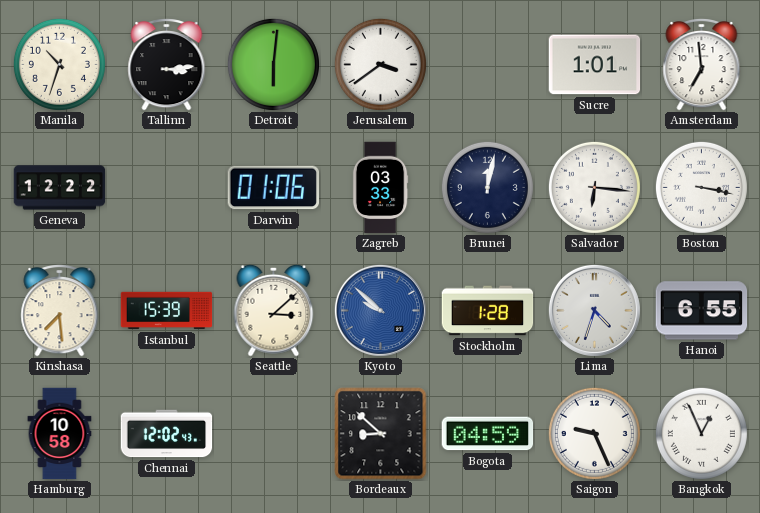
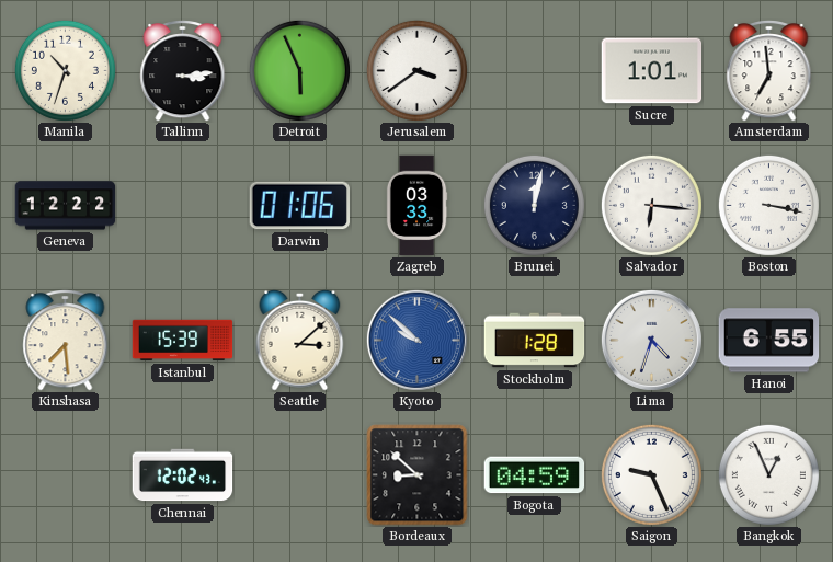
Detroit: 6:01 -> 5:56 (299, 70)
Hamburg: 10:58 -> none (60, 434)
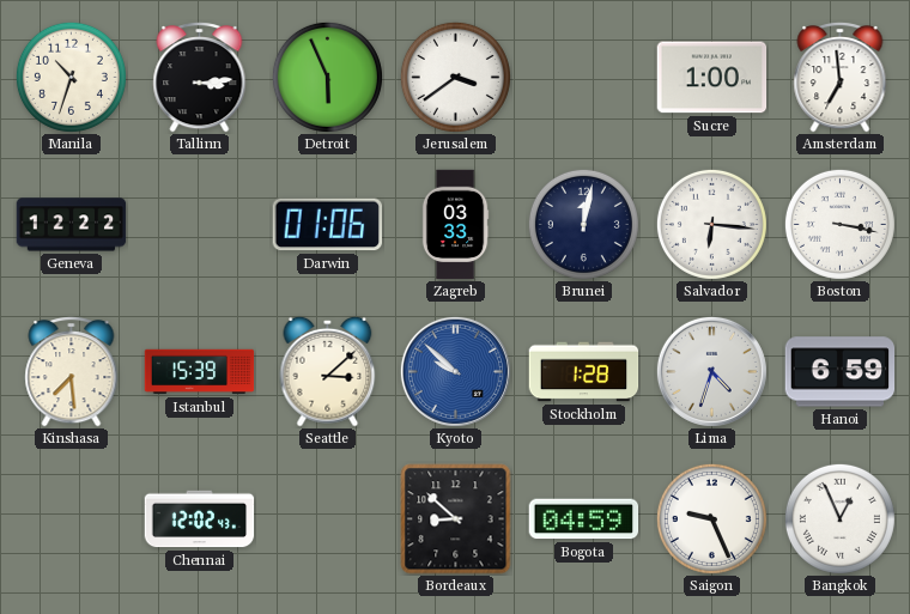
Sucre: 1:01 -> 1:00 (712, 78)
Hanoi: 6:55 -> 6:59 (841, 372)
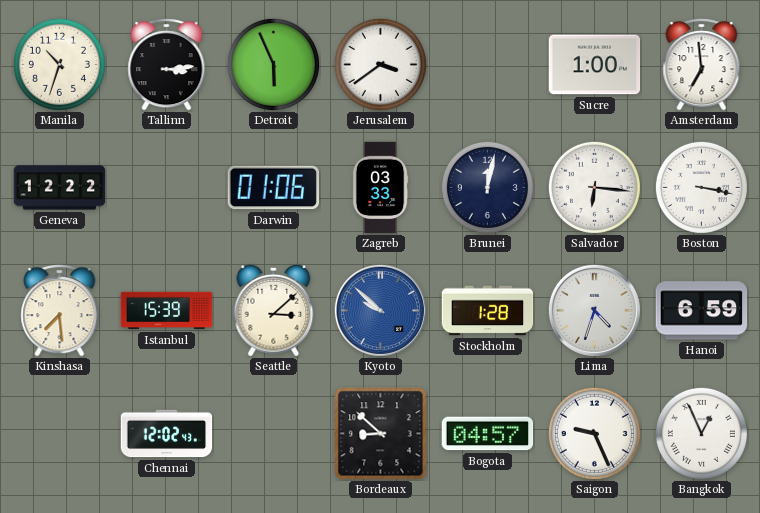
Bogota: 04:59 -> 04:57 (488, 434)
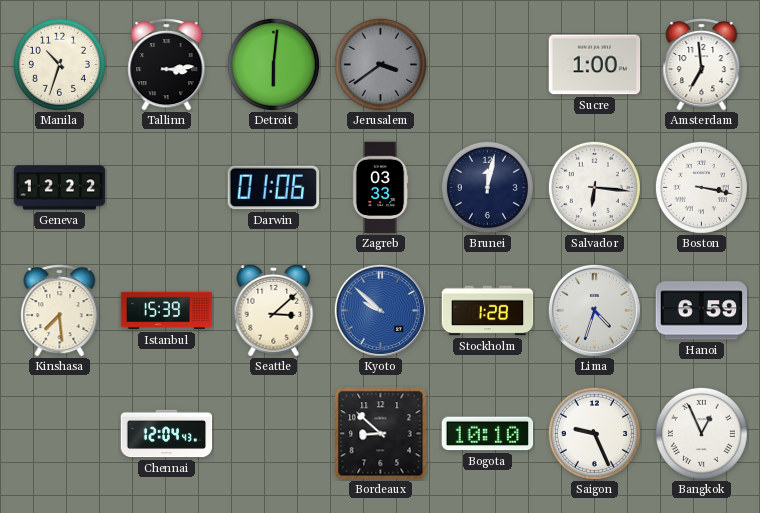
Detroit: 5:56 -> 6:01 (273, 64)
Jerusalem dial: white -> grey (380, 64)
Chennai: 12:02 -> 12:04 (167, 434)
Bogota: 04:57 -> 10:10 (488, 434)
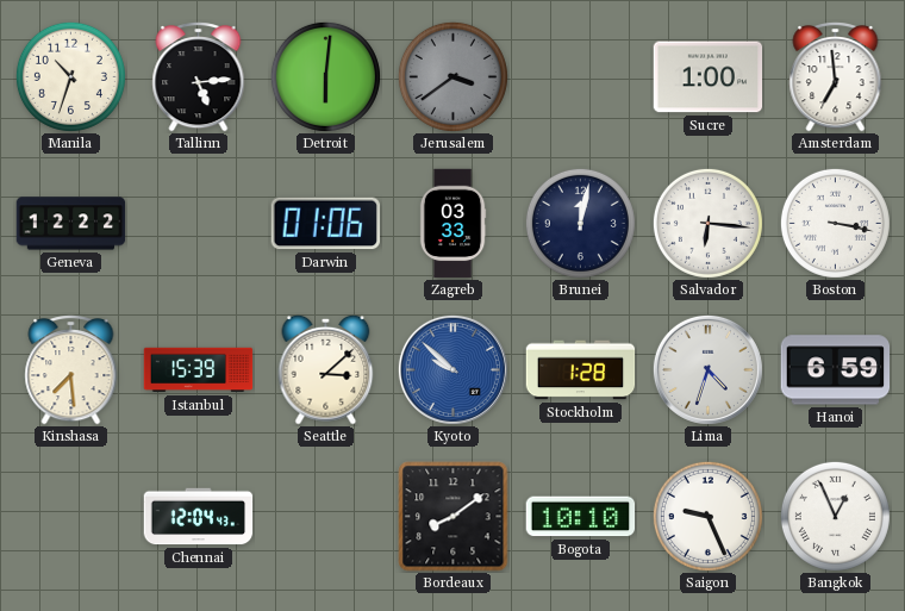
Tallinn: 3:14 -> 5:14 (199, 77)
Bordeaux: 8:52 -> 8:09 (454, 517)
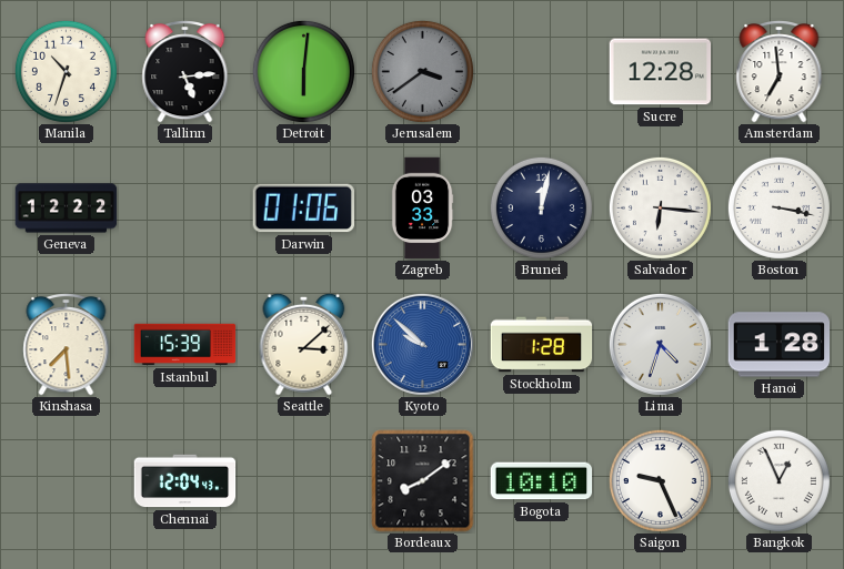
Sucre: 1:00 -> 12:28 (661, 72)
Hanoi: 6:59 -> 1:28 (780, 345)
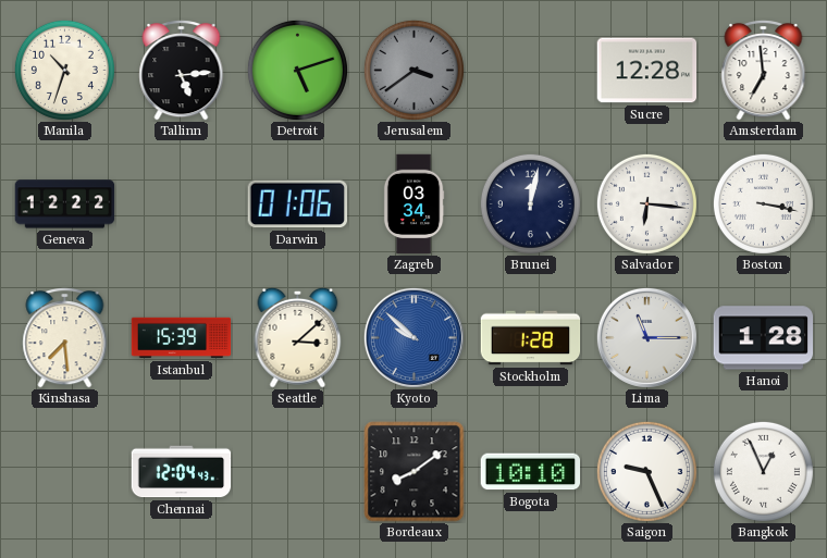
Detroit: 6:01 -> 5:12 (297, 70)
Zagreb: 03:33 -> 03:34 (414, 204)
Lima: 4:33 -> 11:15 (646, 337)
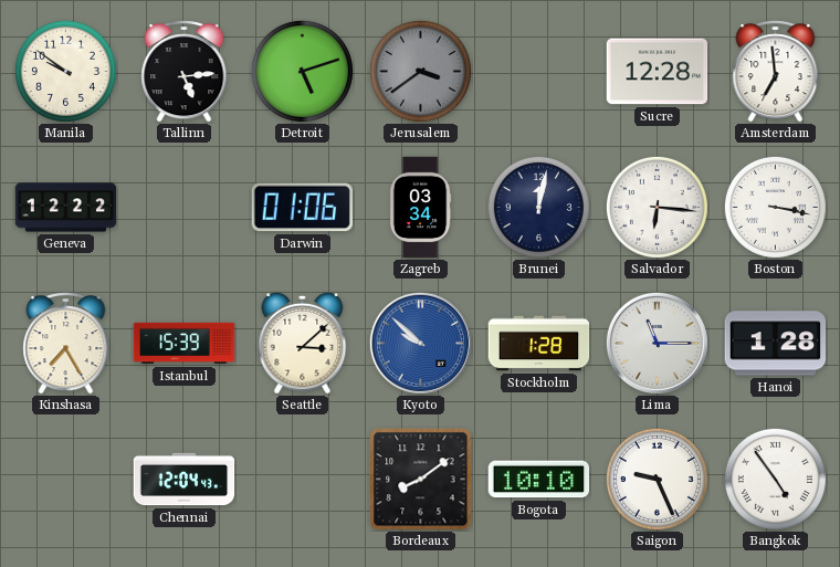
Manila: 10:33 -> 9:51 (65, 71)
Kinshasa: 7:29 -> 7:25 (66, 344)
Bangkok: 12:56 -> 4:54 (775, 479)
